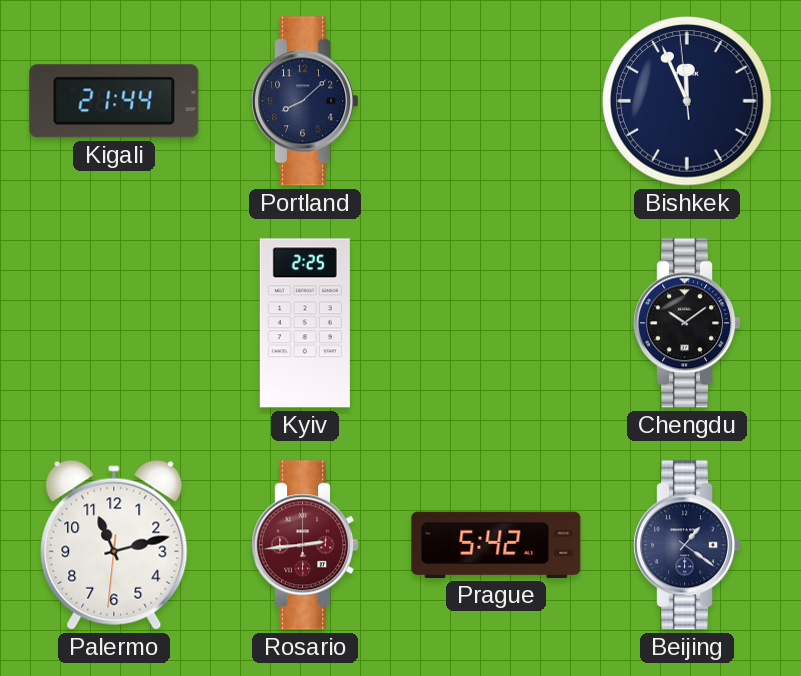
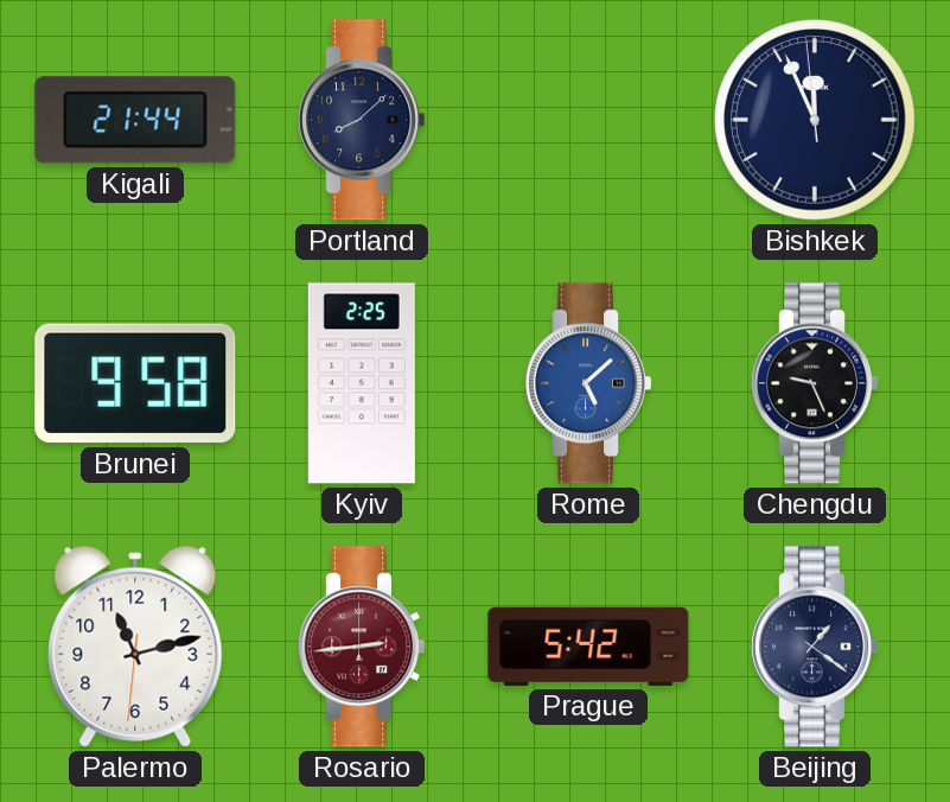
Brunei: none -> 9:58 (135, 383)
Rome: none -> 5:08 (588, 383)
Chengdu: 10:09 -> 9:26 (815, 383)
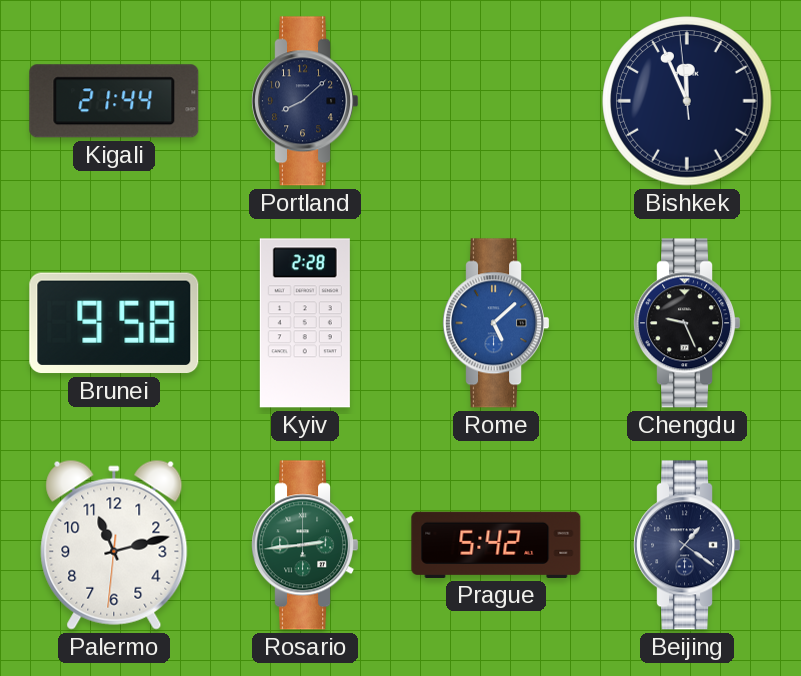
Kyiv: 2:25 -> 2:28 (305, 323)
Rosario dial: burgundy -> green (305, 545)
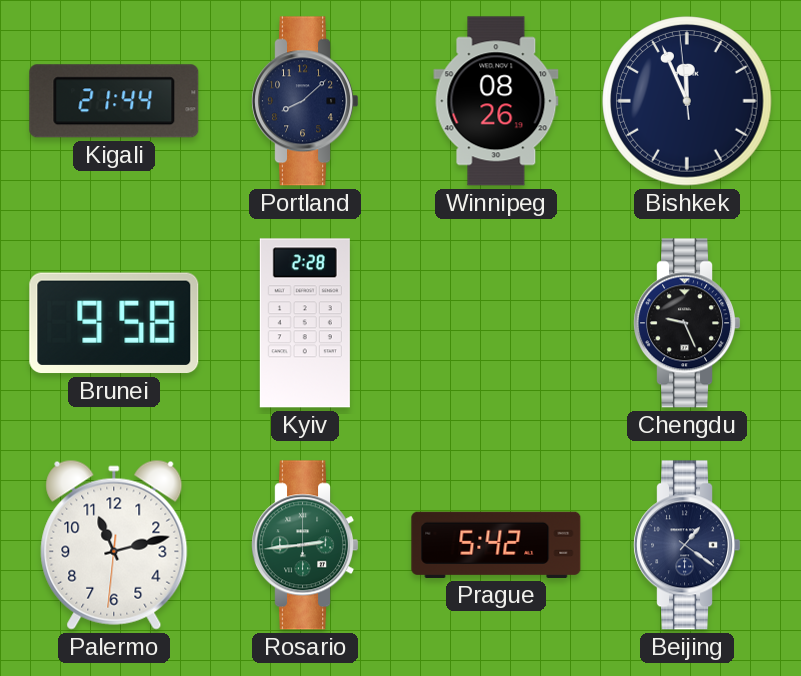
Winnipeg: none -> 08:26 (496, 101)
Rome: 5:08 -> none (496, 323)
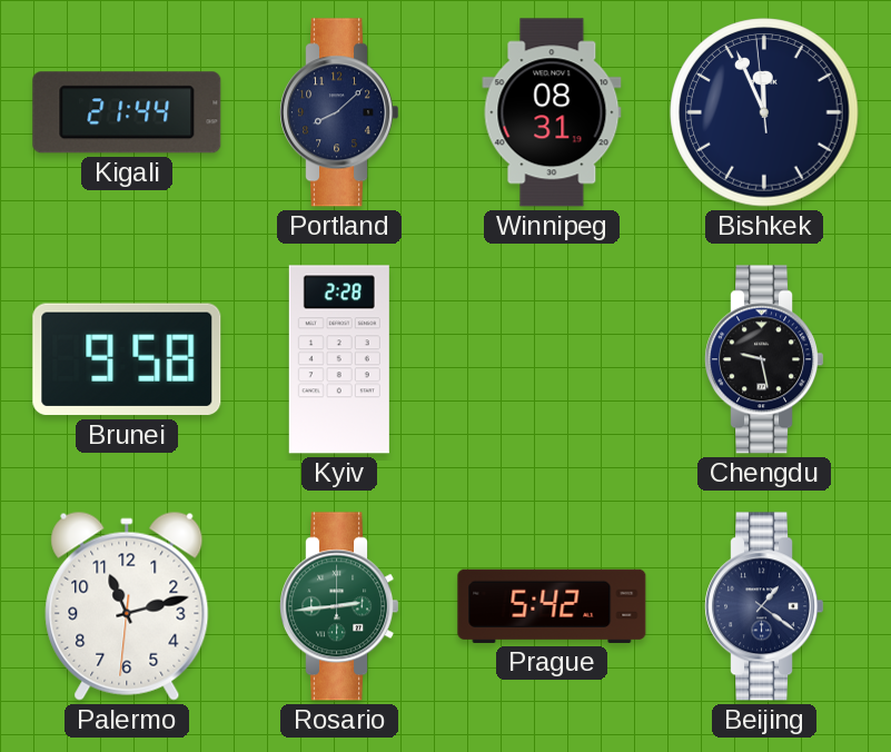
Winnipeg: 08:26 -> 08:31 (552, 112)
Chengdu: 9:26 -> 9:28 (764, 359)
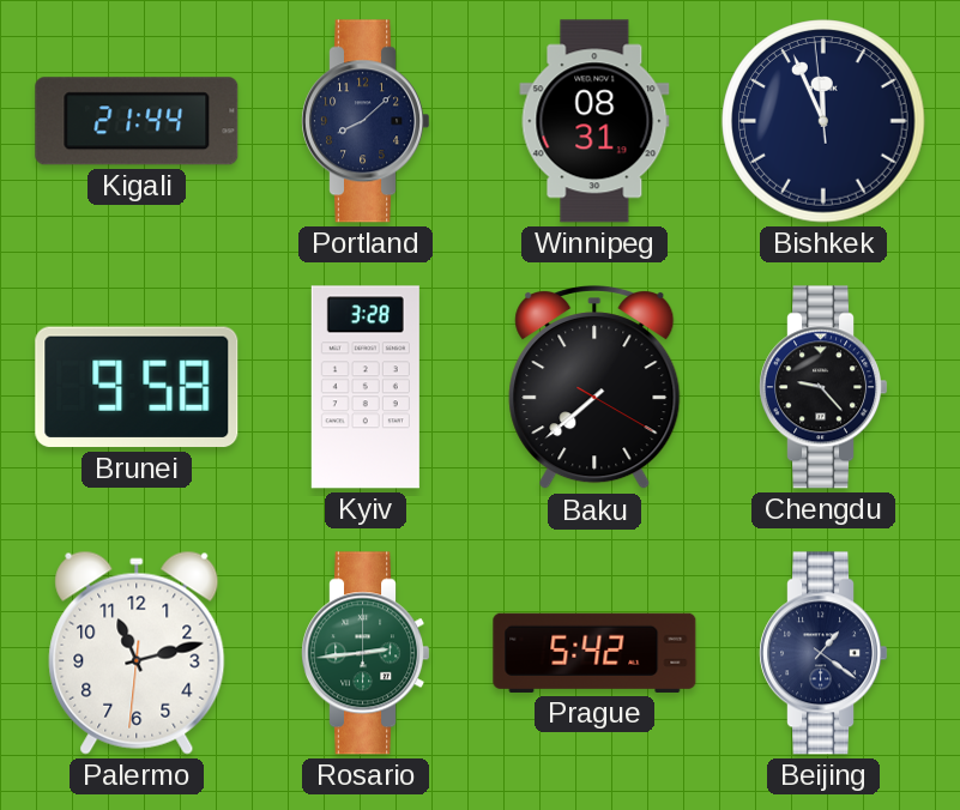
Kyiv: 2:28 -> 3:28 (366, 387)
Baku: none -> 7:38 (594, 388)
Chengdu: 9:28 -> 9:23 (823, 387)
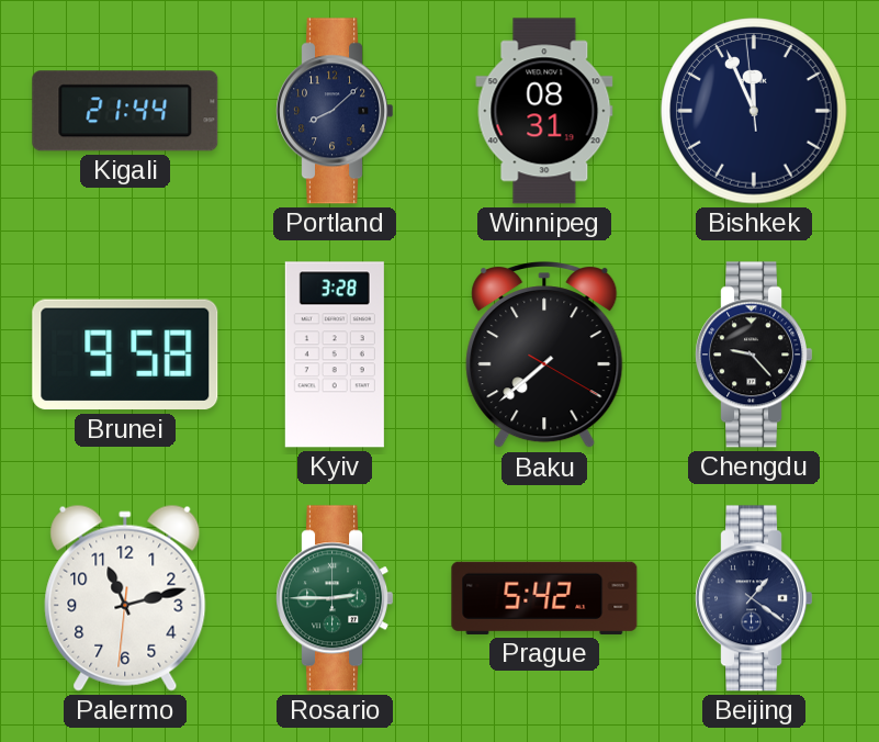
Rosario: 2:44 -> 2:45 (335, 598)
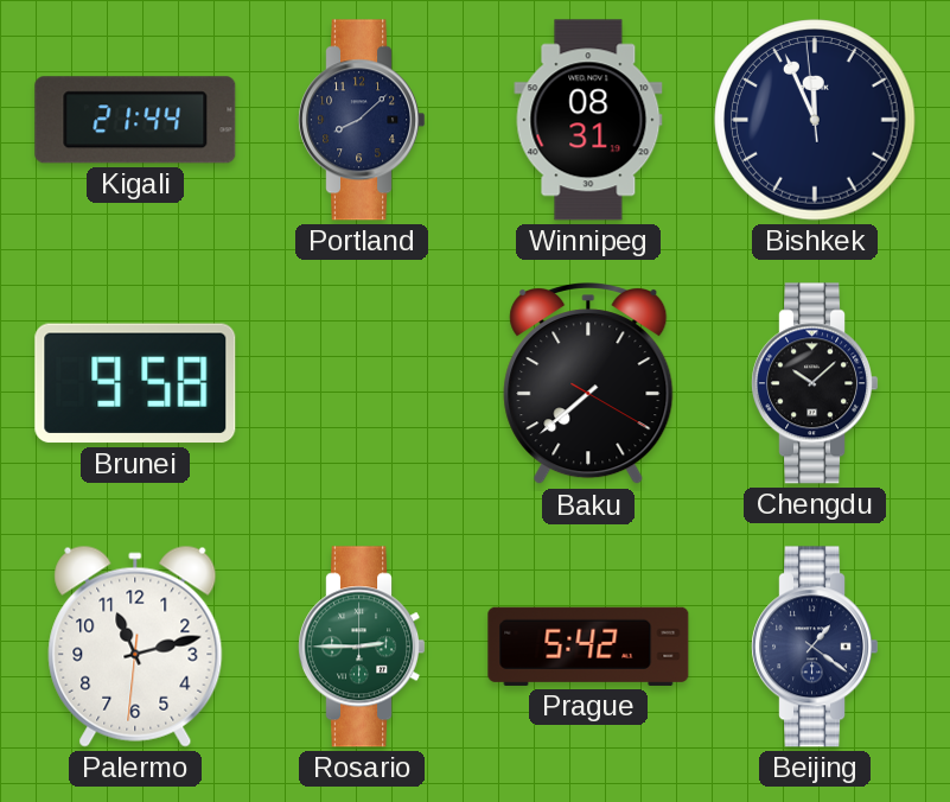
Kyiv: 3:28 -> none (335, 355)
Chengdu: 9:23 -> 10:08 (815, 383)
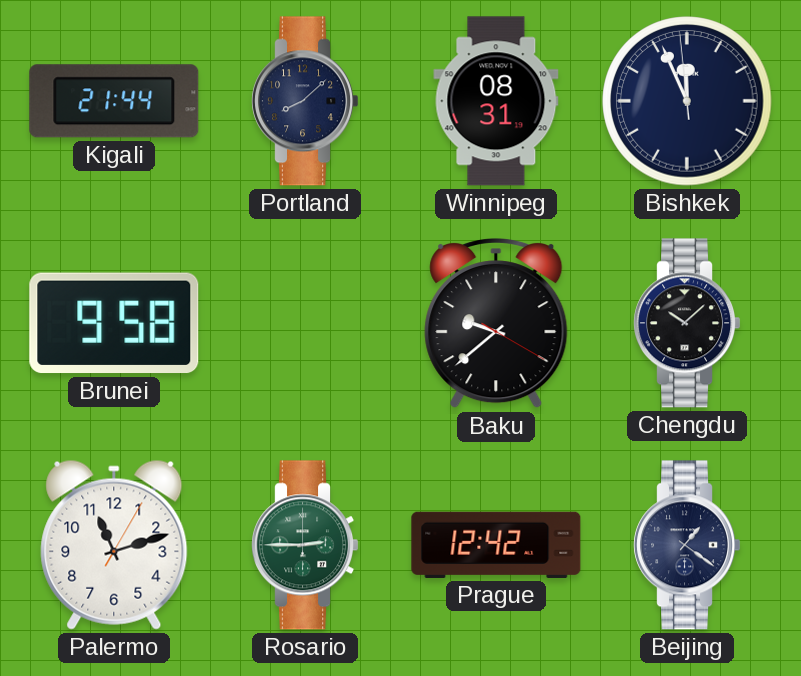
Baku: 7:38 -> 9:38 (496, 324)
Palermo: 11:12:31 -> 11:12:05 (114, 545)
Prague: 5:42 -> 12:42 (496, 545)
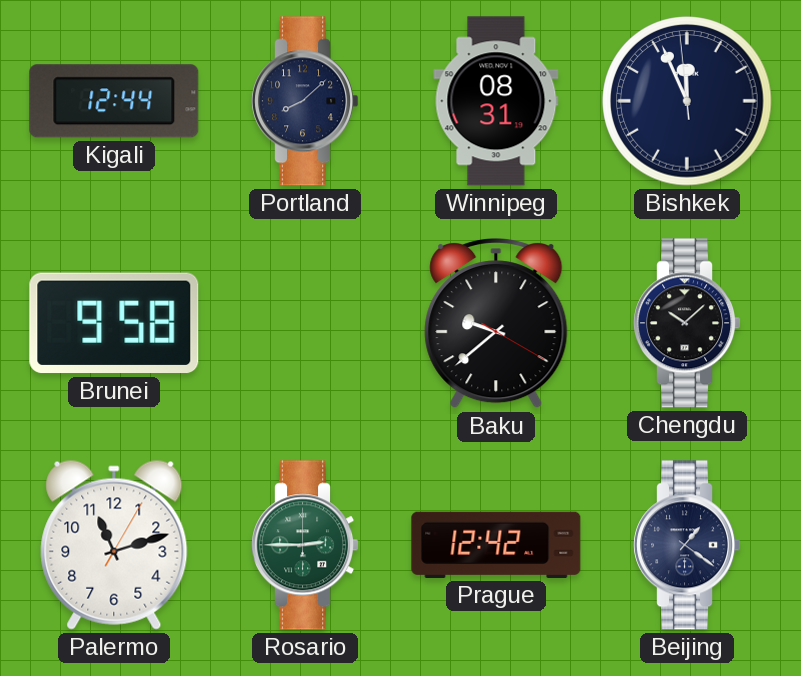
Kigali: 21:44 -> 12:44 (114, 101)
